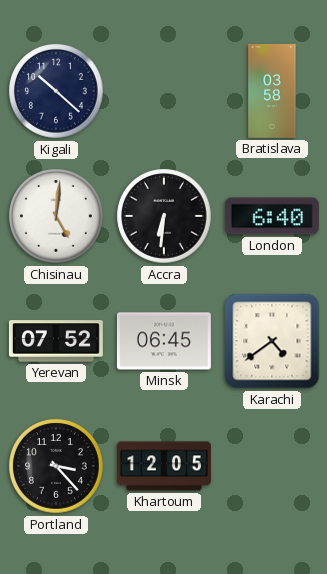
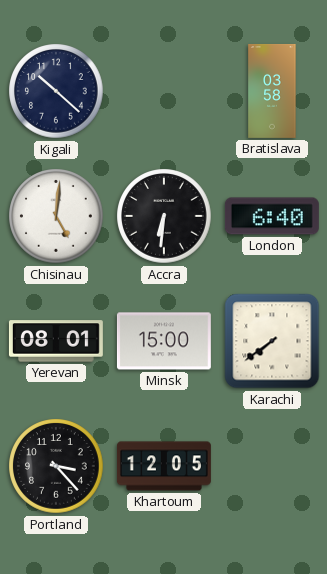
Yerevan: 07:52 -> 08:01 (56, 341)
Minsk: 06:45 -> 15:00 (164, 341)
Karachi: 4:39 -> 7:39 (272, 341)
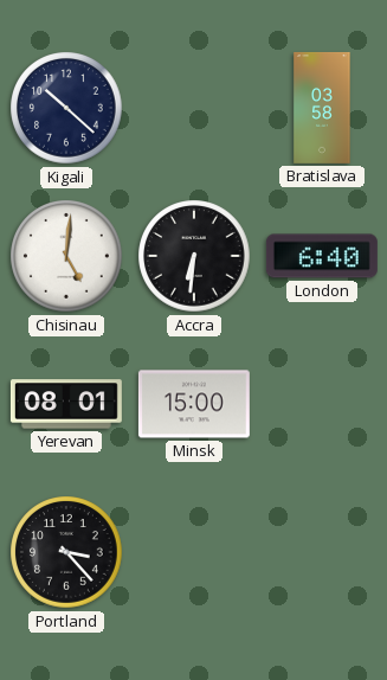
Karachi: 7:39 -> none (272, 341)
Khartoum: 12:05 -> none (164, 466)
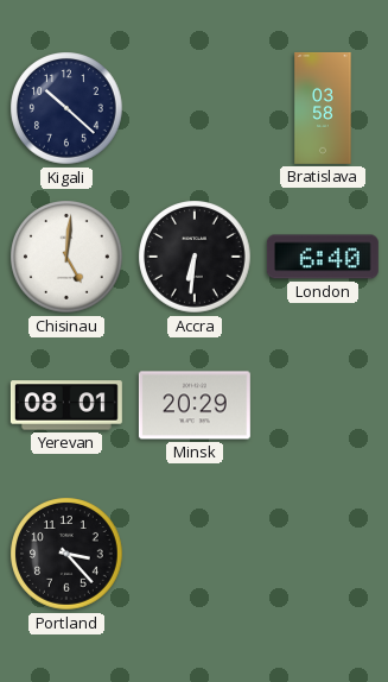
Minsk: 15:00 -> 20:29 (195, 405)
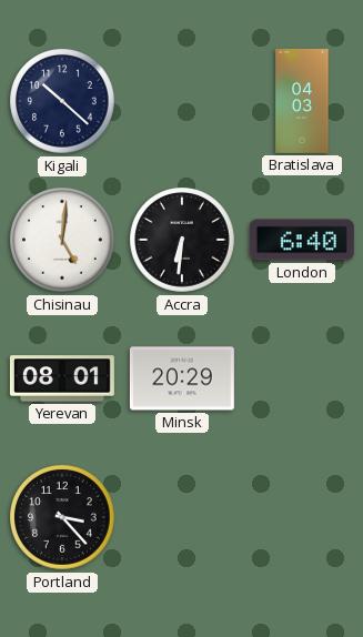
Bratislava: 03:58 -> 04:03 (302, 101)
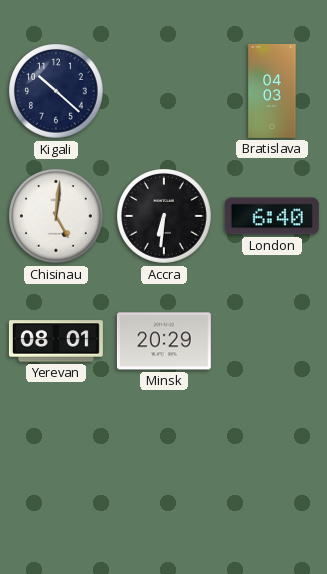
Portland: 3:23 -> none (62, 517)
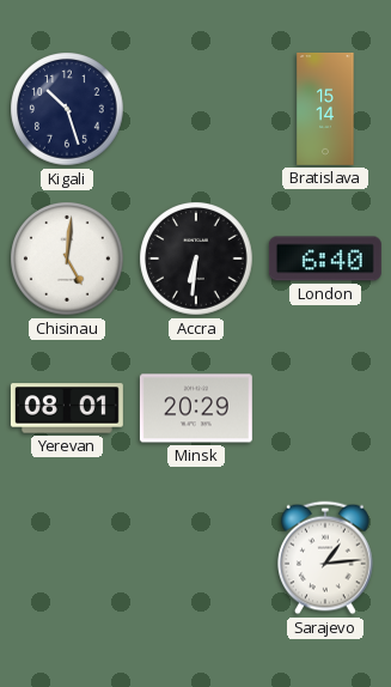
Kigali: 10:22 -> 10:27 (67, 109)
Bratislava: 04:03 -> 15:14 (325, 109)
Sarajevo: none -> 1:14 (325, 558)
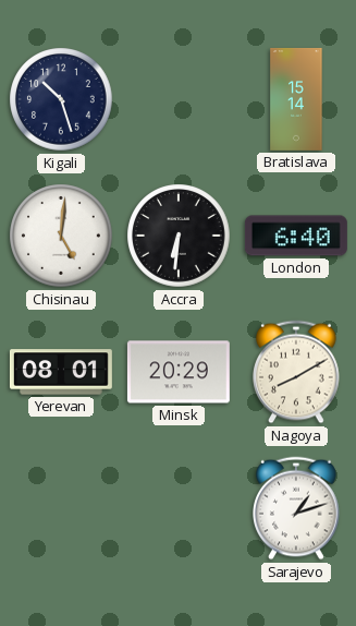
Nagoya: none -> 8:10 (296, 372)
Sarajevo: 1:14 -> 1:12 (296, 508)
